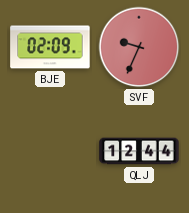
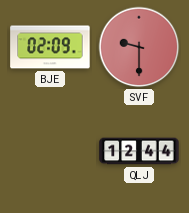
SVF: 9:34 -> 9:30 (139, 47)
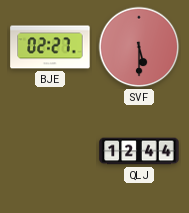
BJE: 02:09 -> 02:27 (50, 47)
SVF: 9:30 -> 5:30 (139, 47)
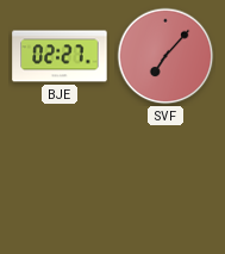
SVF: 5:30 -> 7:07 (165, 56)
QLJ: 12:44 -> none (139, 151)
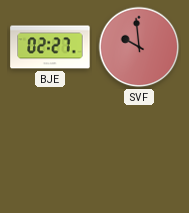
SVF: 7:07 -> 9:59 (139, 47)
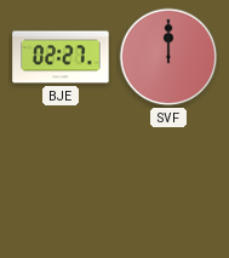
SVF: 9:59 -> 12:00 (168, 57)
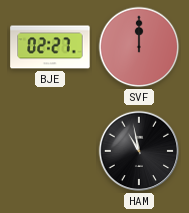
HAM: none -> 10:58 (139, 151)
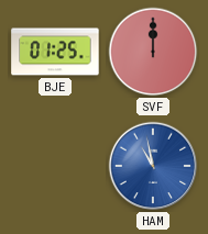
BJE: 02:27 -> 01:25 (55, 52)
HAM dial: black -> blue (153, 166)
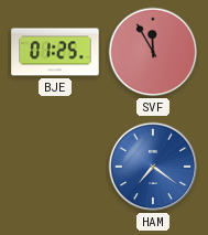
SVF: 12:00 -> 11:55 (153, 52)
HAM: 10:58 -> 7:21 (153, 167)
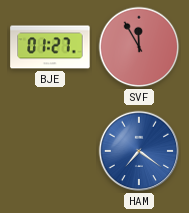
BJE: 01:25 -> 01:27 (50, 47)
